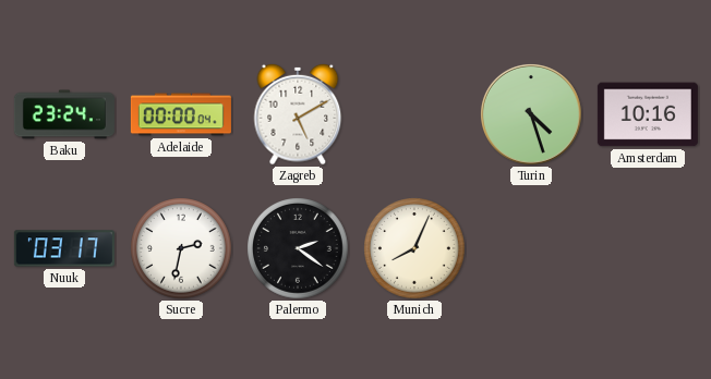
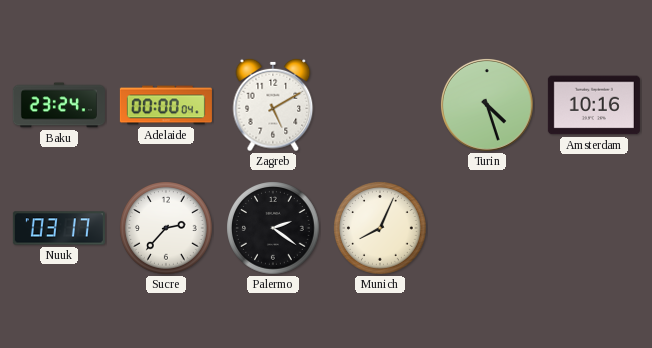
Sucre: 2:32 -> 2:37 (166, 228)
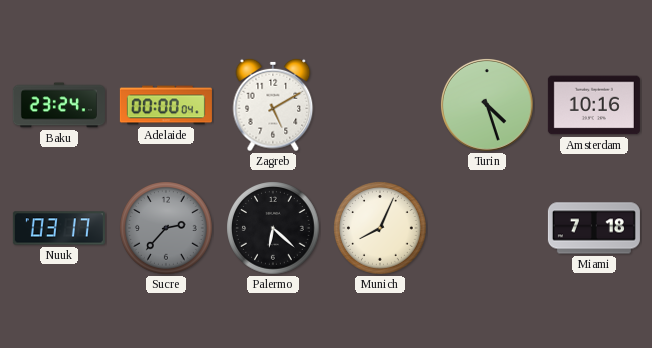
Sucre dial: white -> grey (166, 228)
Palermo: 2:21 -> 6:22 (273, 228)
Miami: none -> 7:18 (594, 228)
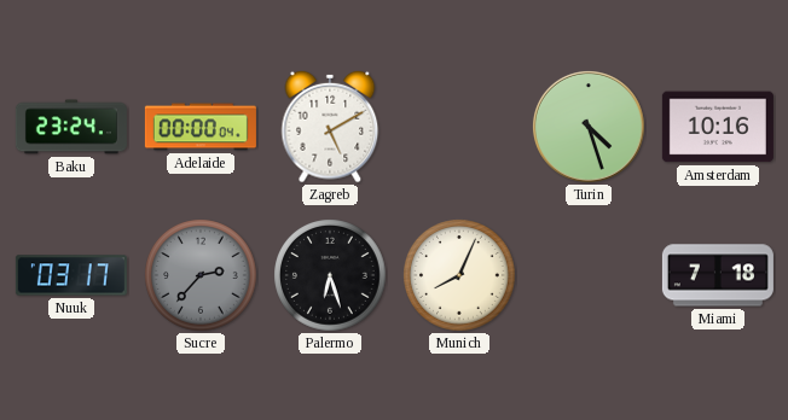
Palermo: 6:22 -> 6:27 (330, 275)
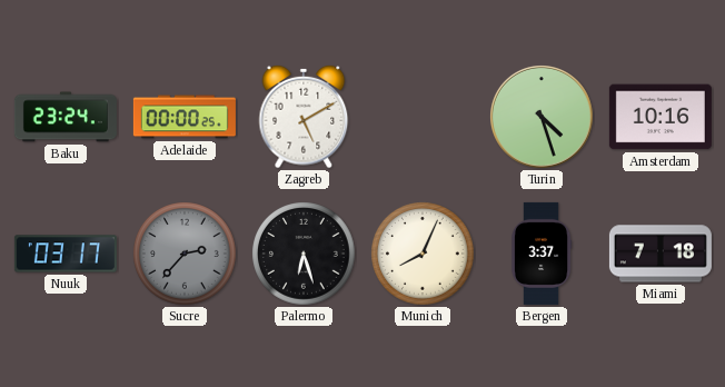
Adelaide: 00:00:04 -> 00:00:25 (185, 117)
Bergen: none -> 3:37 (542, 254)
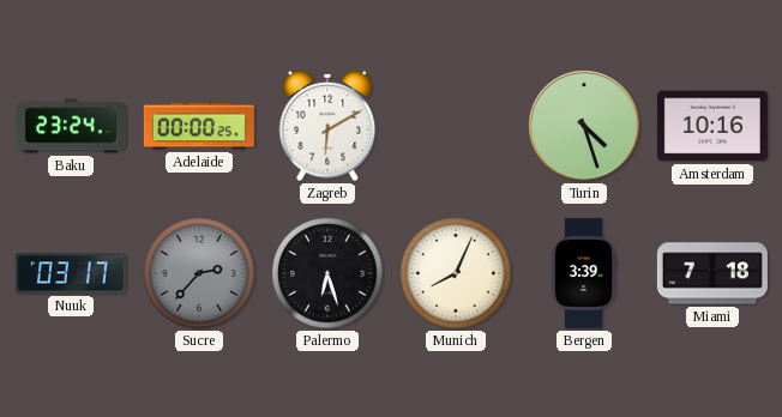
Zagreb: 5:10 -> 6:10 (327, 126)
Bergen: 3:37 -> 3:39 (584, 273)
